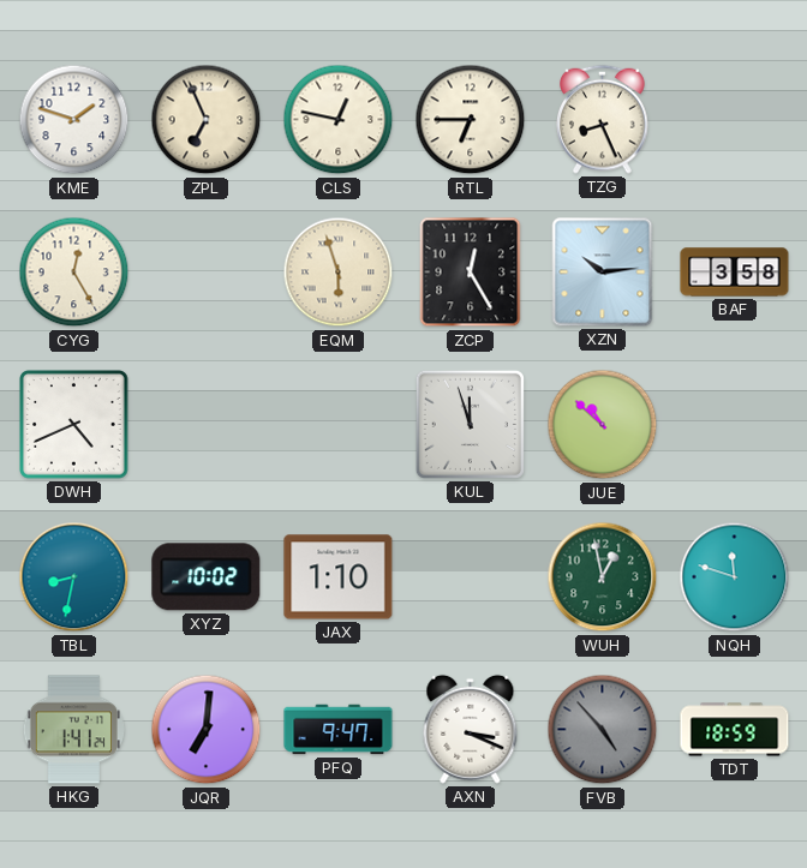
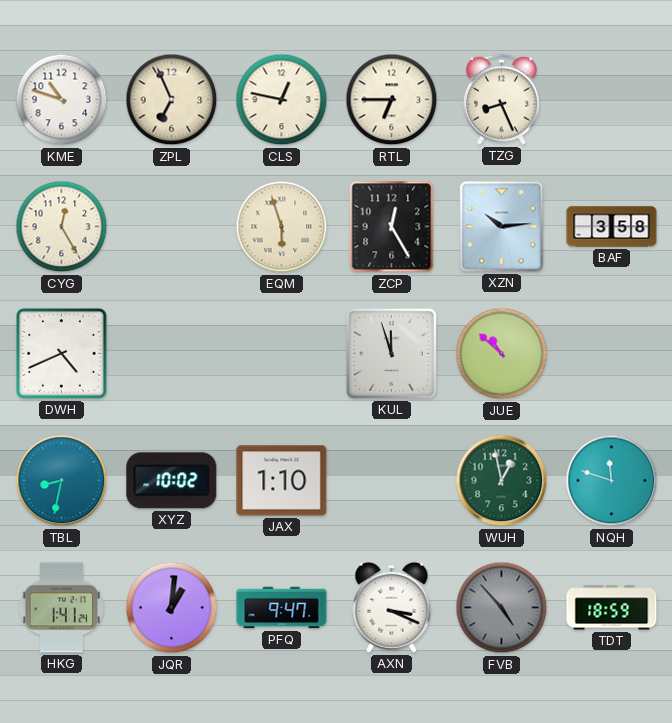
KME: 1:48 -> 10:48 (62, 100)
JQR: 7:01 -> 1:01 (172, 608)
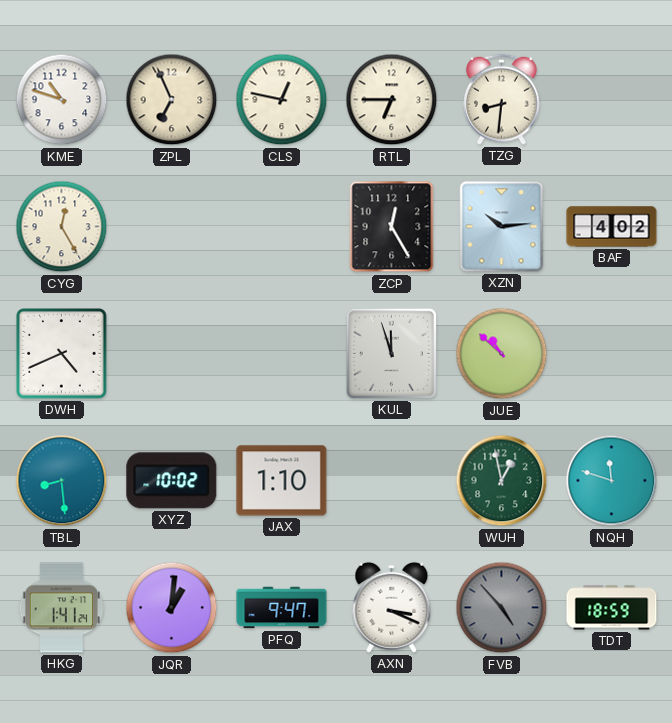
TZG: 8:26 -> 8:31 (502, 99)
EQM: 5:57 -> none (282, 227)
BAF: 3:58 -> 4:02 (612, 227)
TBL: 8:32 -> 8:29 (62, 481)
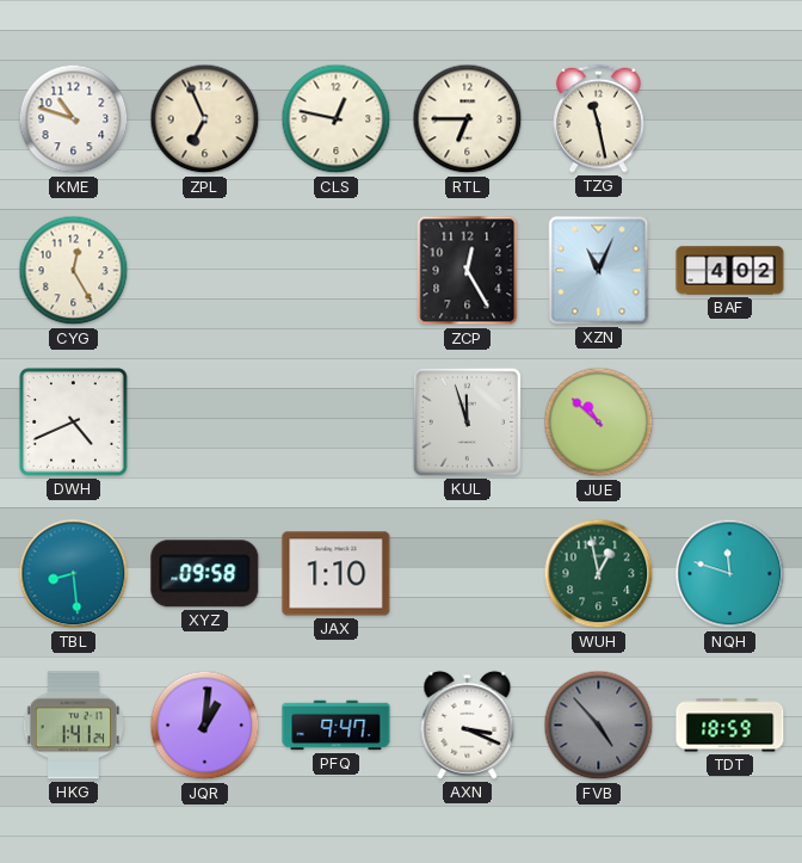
TZG: 8:31 -> 11:28 (599, 118)
XZN: 10:14 -> 11:04 (599, 271)
XYZ: 10:02 -> 09:58 (205, 574)
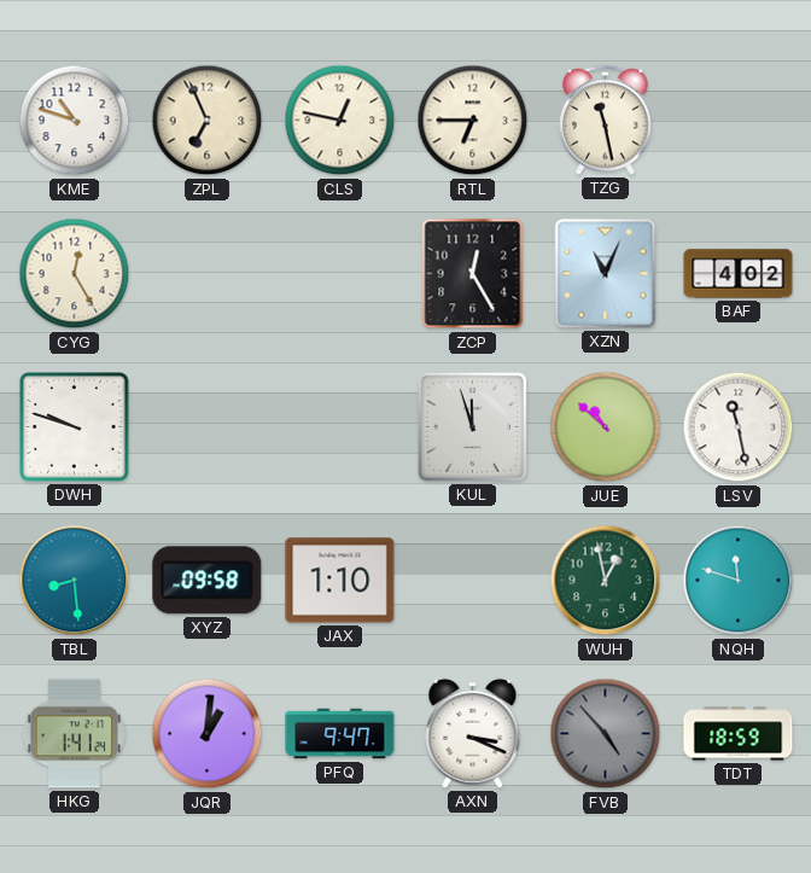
DWH: 4:41 -> 9:48 (75, 427)
LSV: none -> 11:28 (739, 427)
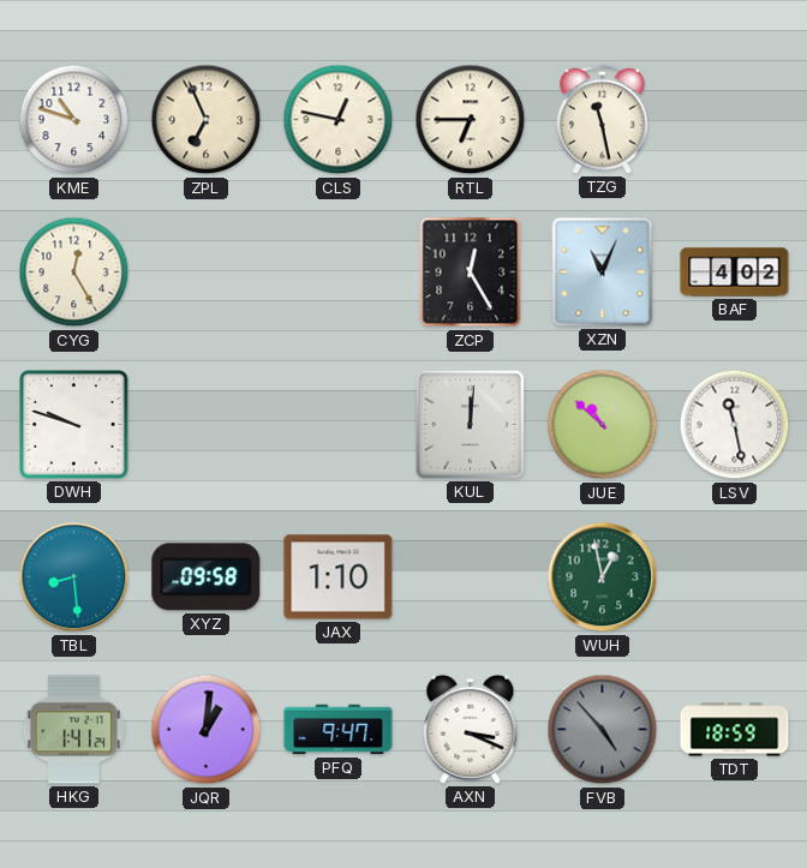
KUL: 11:57 -> 12:01 (470, 424)
NQH: 11:48 -> none (739, 581)
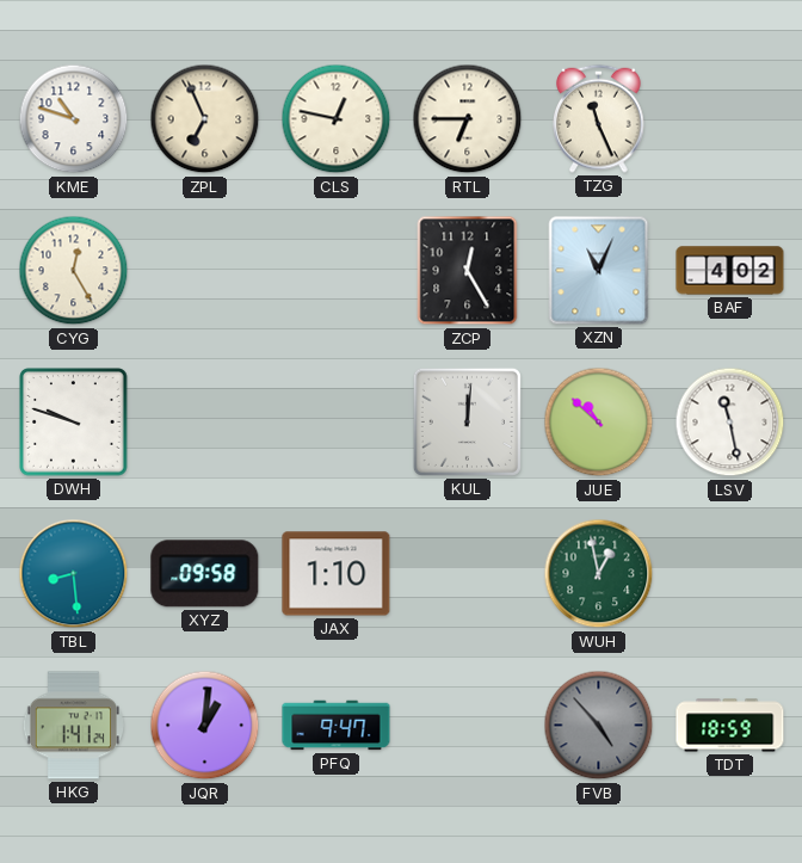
TZG: 11:28 -> 11:26 (599, 118)
AXN: 3:19 -> none (471, 729)
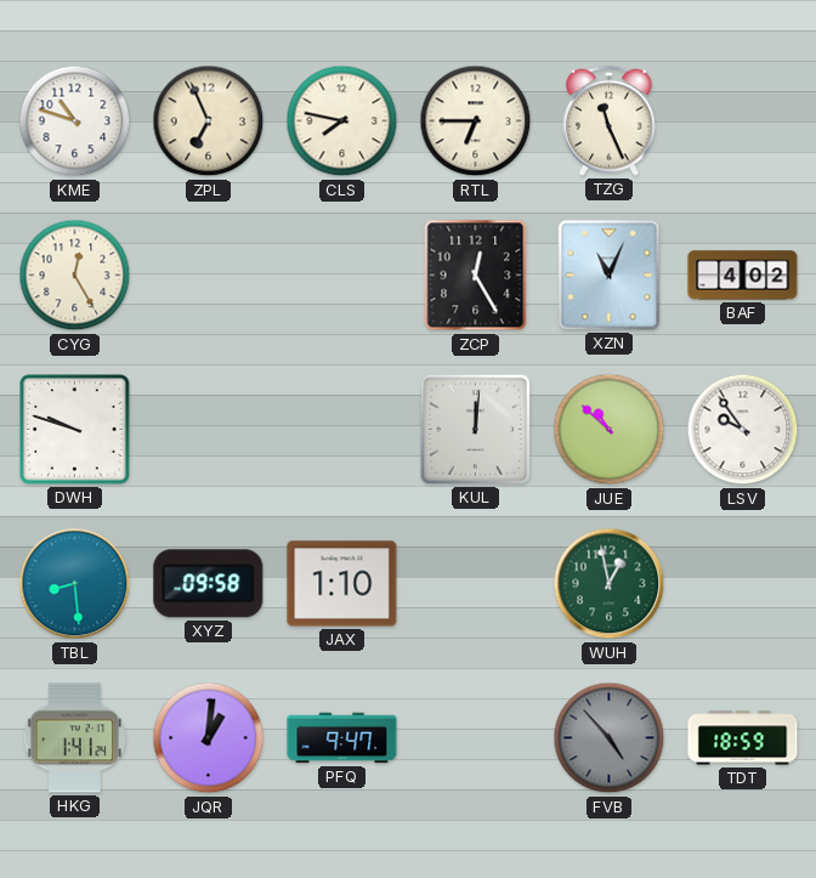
CLS: 12:47 -> 7:47 (342, 121)
LSV: 11:28 -> 9:54 (743, 430)
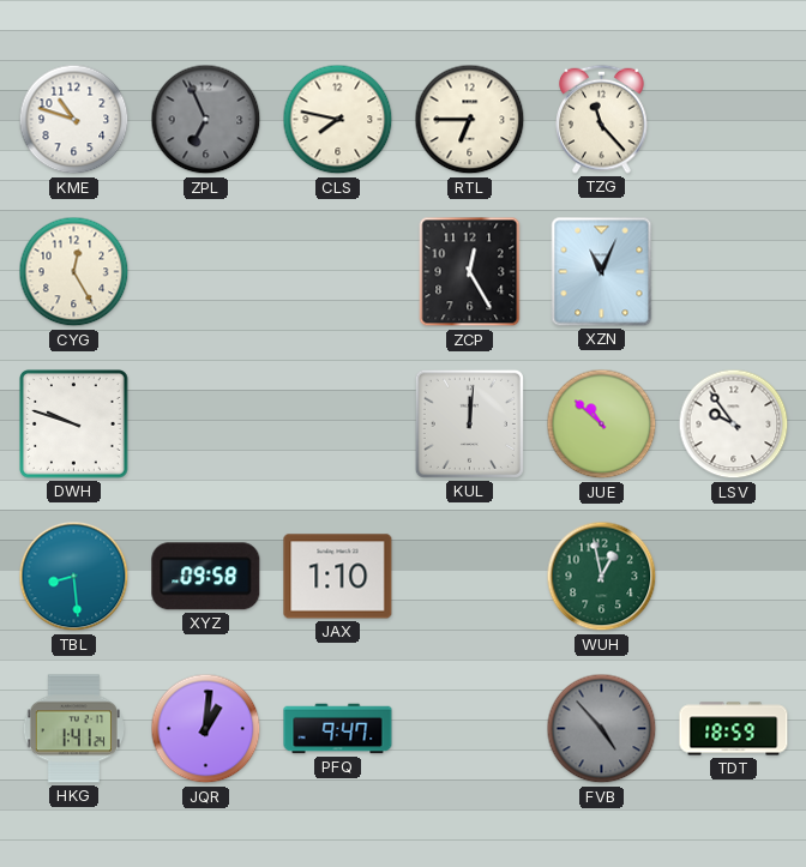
ZPL dial: cream -> grey (206, 120)
TZG: 11:26 -> 11:23 (602, 119)
BAF: 4:02 -> none (743, 276)
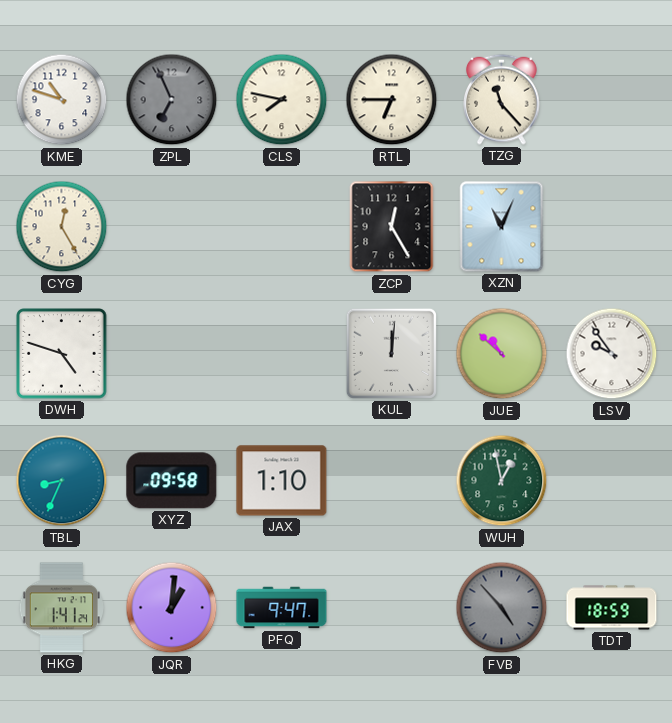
DWH: 9:48 -> 4:48 (62, 354)
TBL: 8:29 -> 8:34 (62, 481)
